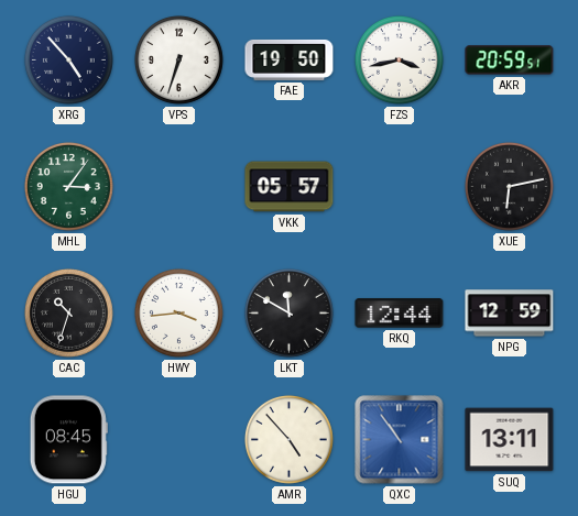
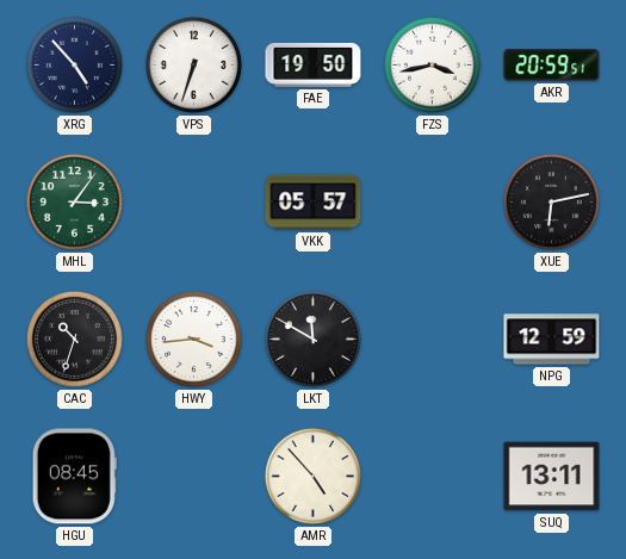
RKQ: 12:44 -> none (400, 314)
QXC: 10:54 -> none (400, 440)
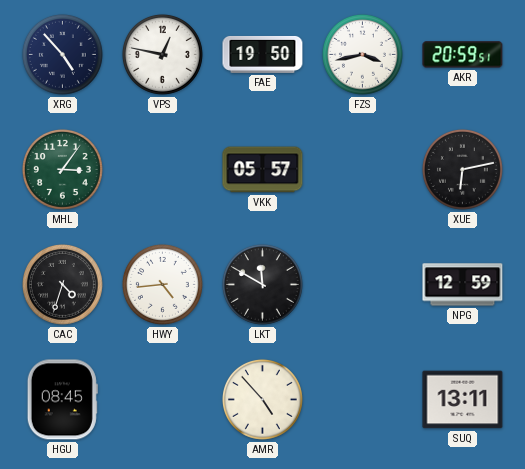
VPS: 6:33 -> 12:47 (162, 54)
CAC: 10:33 -> 4:33 (62, 284)
HWY: 3:44 -> 4:44 (162, 284)
